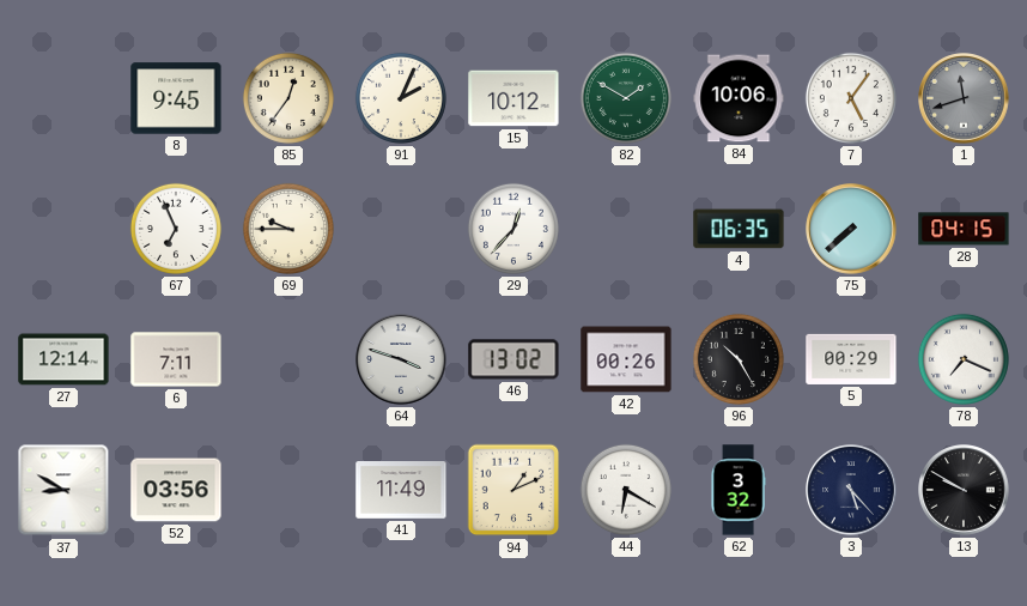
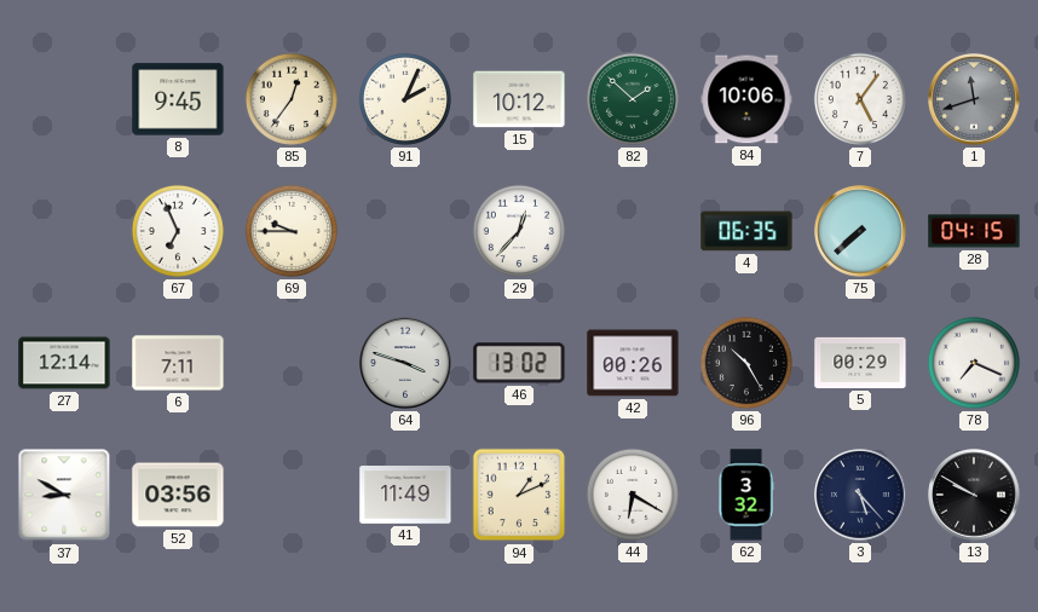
82: 1:50 -> 1:52 (633, 99)
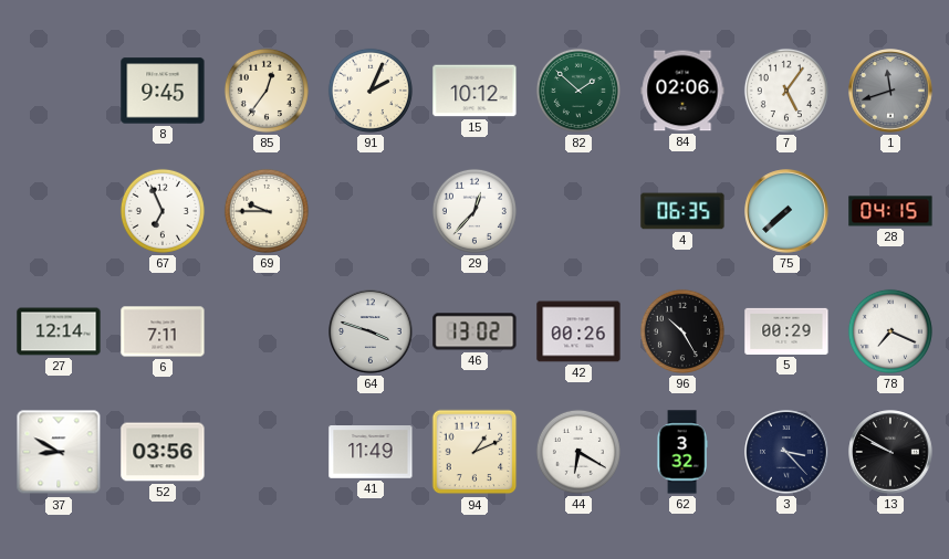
84: 10:06 -> 02:06 (682, 91)
3: 5:23 -> 3:23 (786, 452)
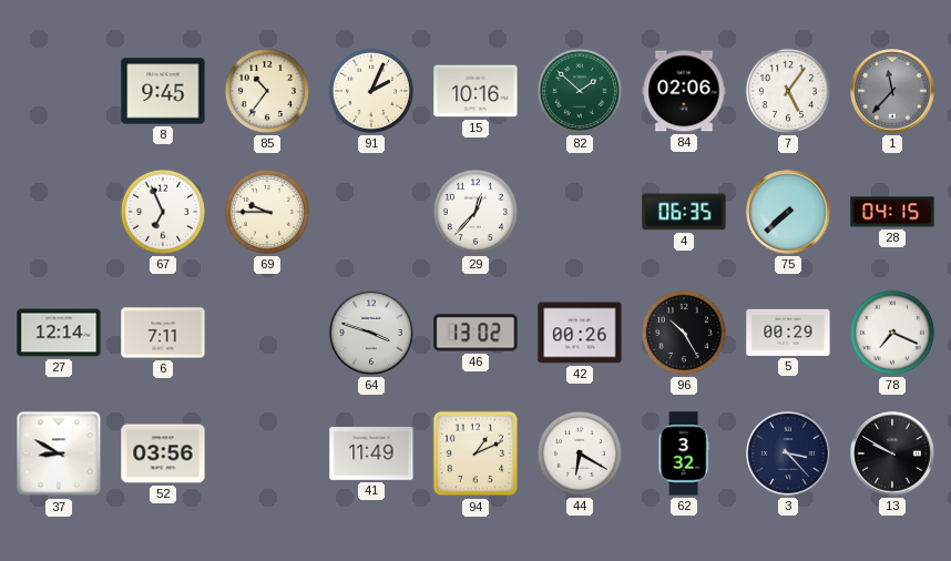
85: 12:36 -> 10:36 (267, 91)
15: 10:12 -> 10:16 (475, 91)
1: 11:42 -> 11:37 (892, 91)
